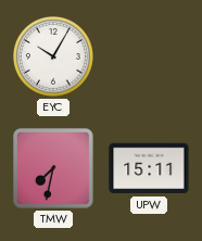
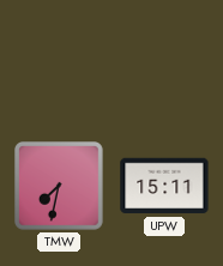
EYC: 10:05 -> none (53, 56)
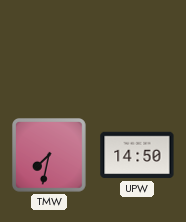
UPW: 15:11 -> 14:50 (137, 155)
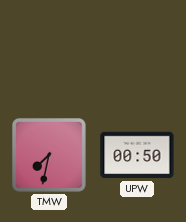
UPW: 14:50 -> 00:50 (137, 155)
